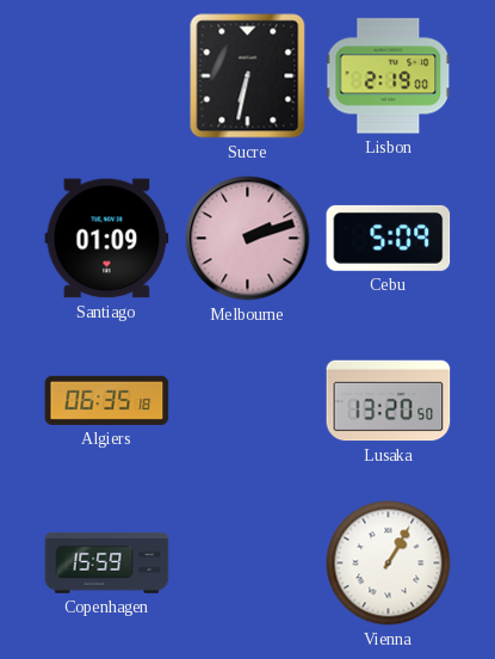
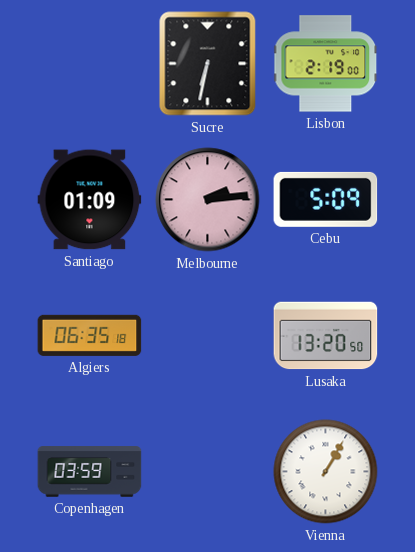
Melbourne: 2:12 -> 2:14 (208, 200)
Copenhagen: 15:59 -> 03:59 (90, 472)
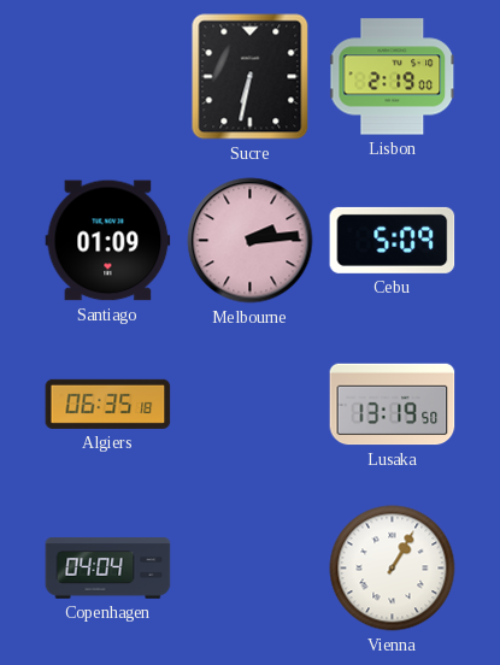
Lusaka: 13:20 -> 13:19 (393, 405)
Copenhagen: 03:59 -> 04:04 (108, 569)
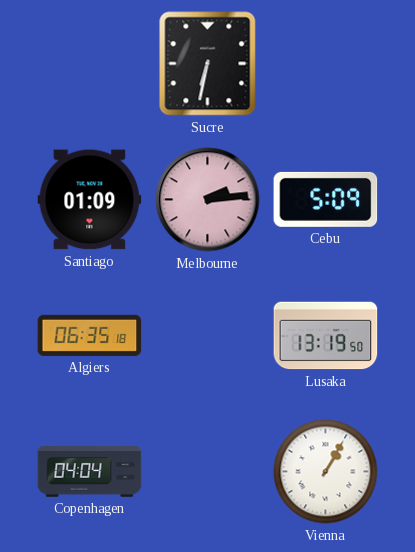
Lisbon: 2:19 -> none (393, 77)
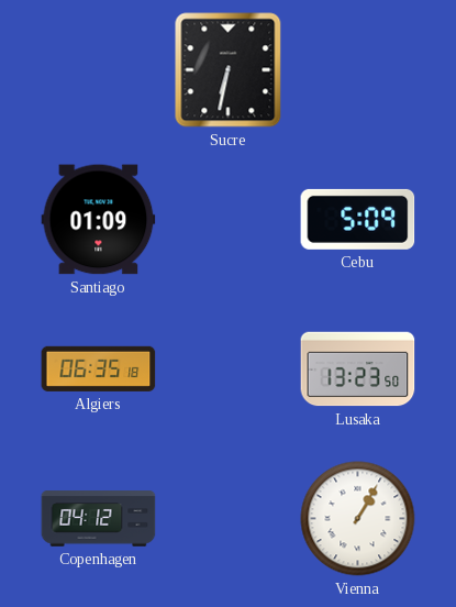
Melbourne: 2:14 -> none (208, 200)
Lusaka: 13:19 -> 13:23 (358, 369)
Copenhagen: 04:04 -> 04:12 (99, 519)
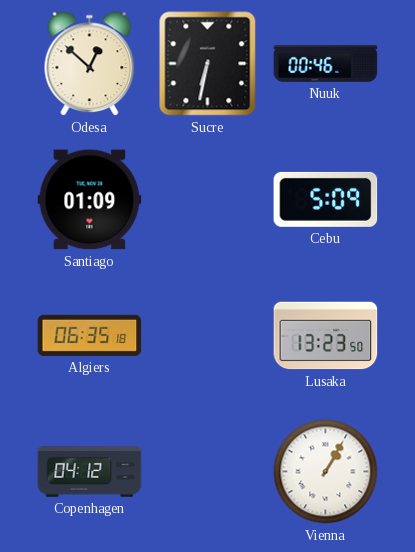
Odesa: none -> 12:52 (90, 64)
Nuuk: none -> 00:46 (326, 64)
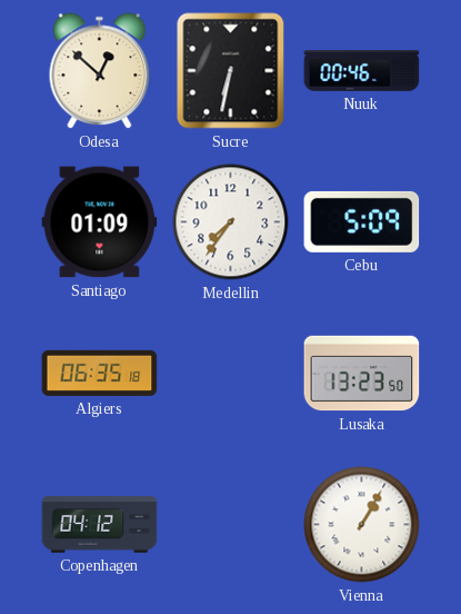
Medellin: none -> 7:36 (231, 222)
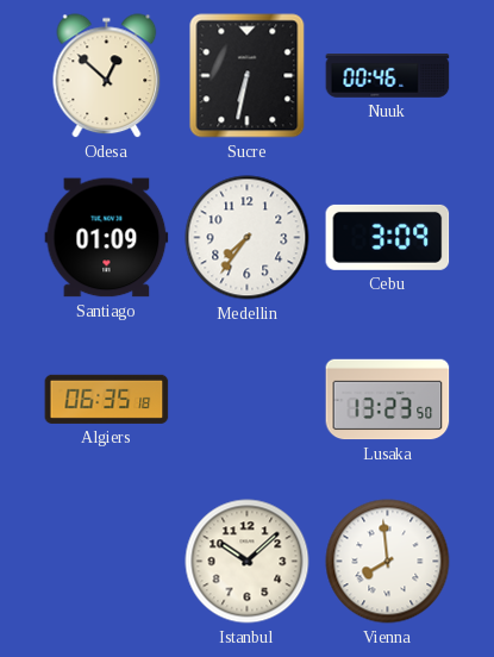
Cebu: 5:09 -> 3:09 (388, 237)
Copenhagen: 04:12 -> none (100, 525)
Istanbul: none -> 10:08 (248, 562)
Vienna: 1:05 -> 7:59 (388, 562)
